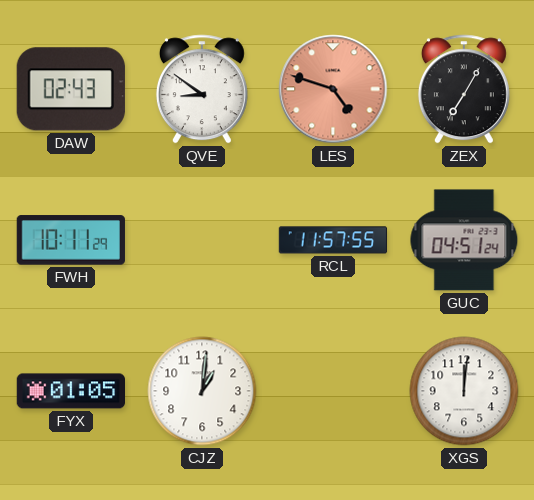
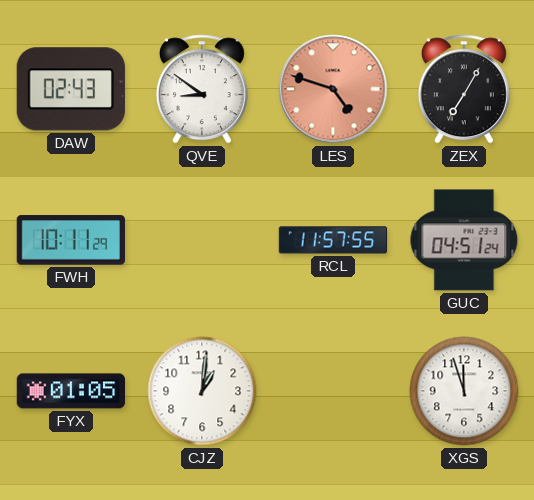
XGS: 12:01 -> 11:57 (464, 391)
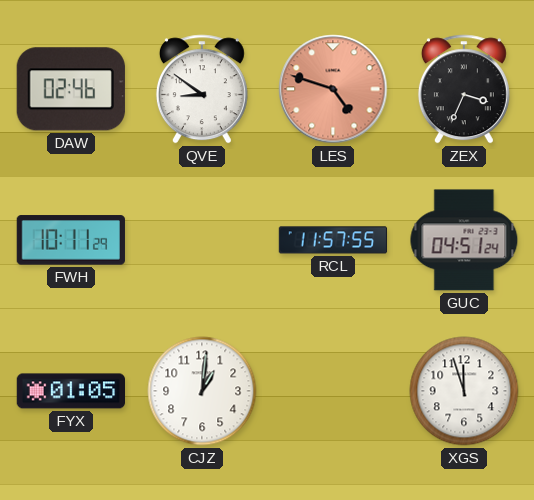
DAW: 02:43 -> 02:46 (71, 89)
ZEX: 7:05 -> 3:34 (464, 89)
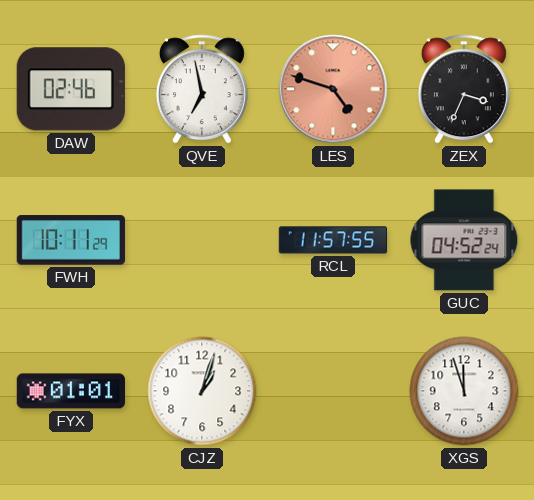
QVE: 8:51 -> 6:58 (202, 89)
GUC: 04:51 -> 04:52 (464, 240)
FYX: 01:05 -> 01:01 (70, 391)
CJZ: 1:01 -> 1:03 (202, 391)
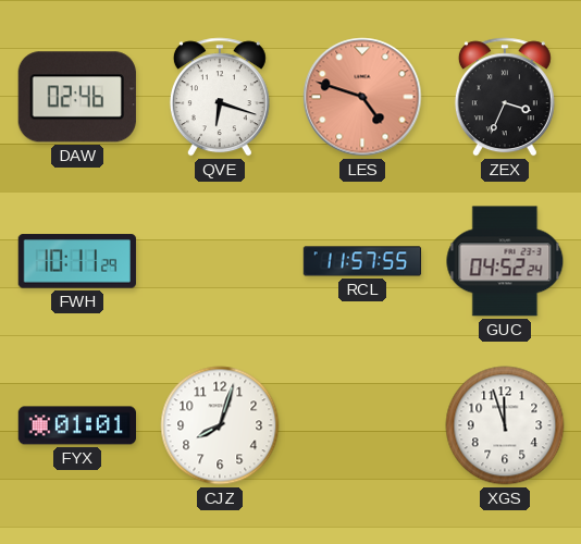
QVE: 6:58 -> 6:18 (220, 97)
CJZ: 1:03 -> 8:03 (220, 425)
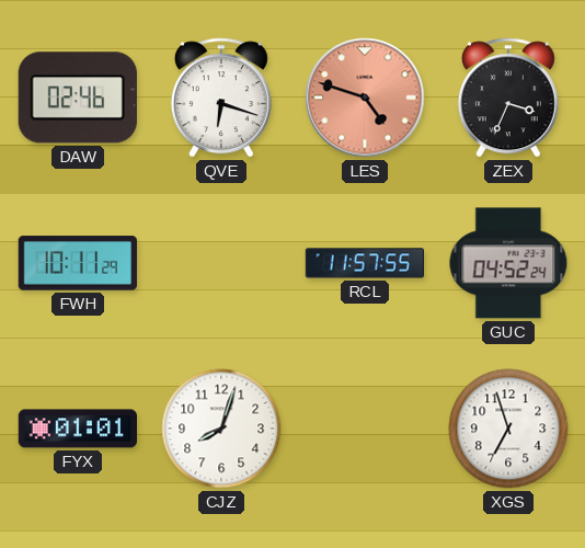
XGS: 11:57 -> 6:57 (508, 429)
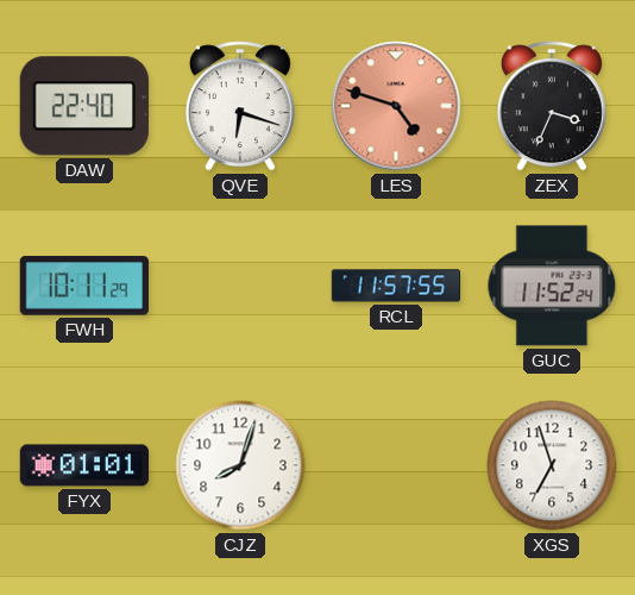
DAW: 02:46 -> 22:40 (84, 106)
GUC: 04:52 -> 11:52 (552, 286)
